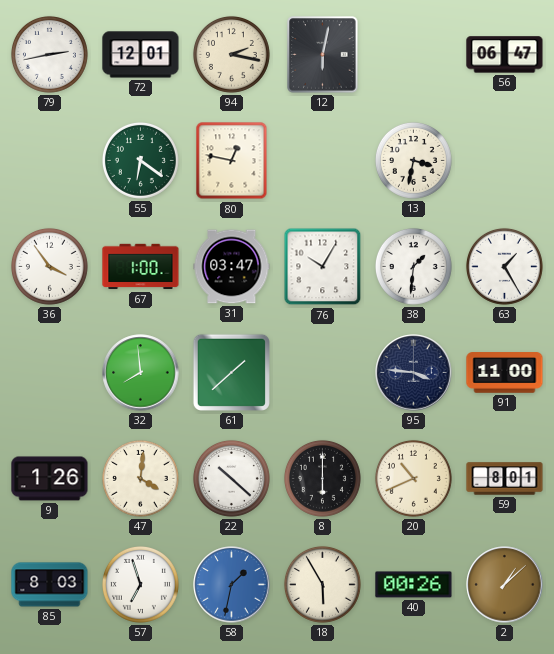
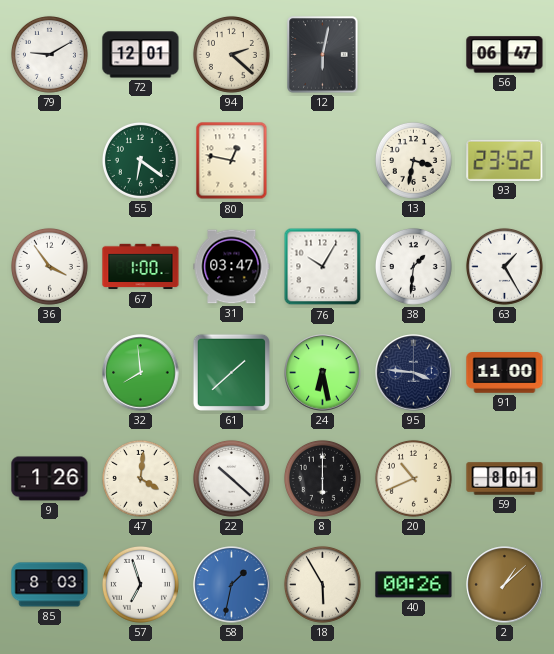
79: 2:43 -> 9:10 (49, 54)
94: 2:17 -> 2:22 (231, 54)
93: none -> 23:52 (505, 160)
24: none -> 6:28 (323, 373)
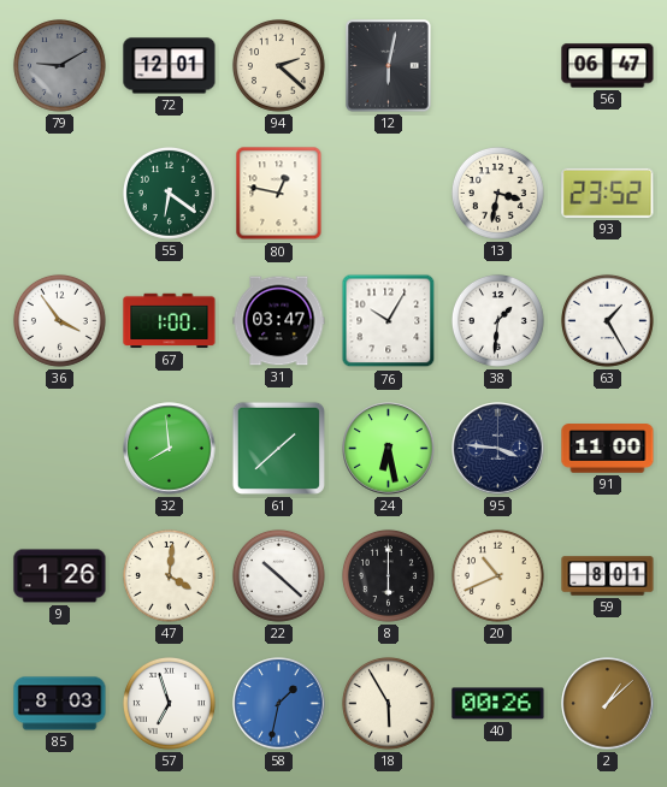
79 dial: white -> grey (59, 65)
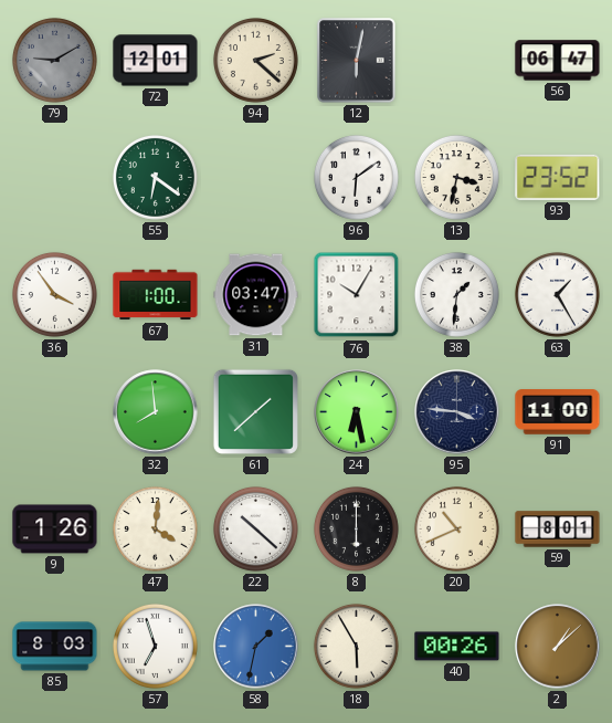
80: 12:47 -> none (279, 194)
96: none -> 6:09 (356, 177)
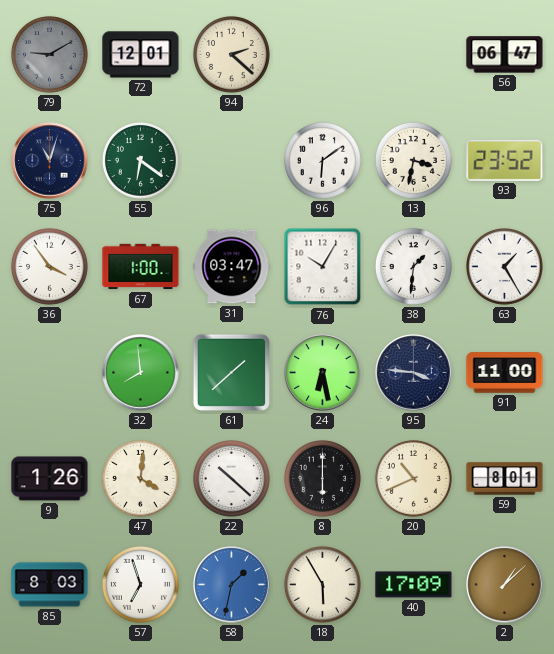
12: 6:02 -> none (357, 61)
75: none -> 11:03 (50, 161)
40: 00:26 -> 17:09 (414, 585)
